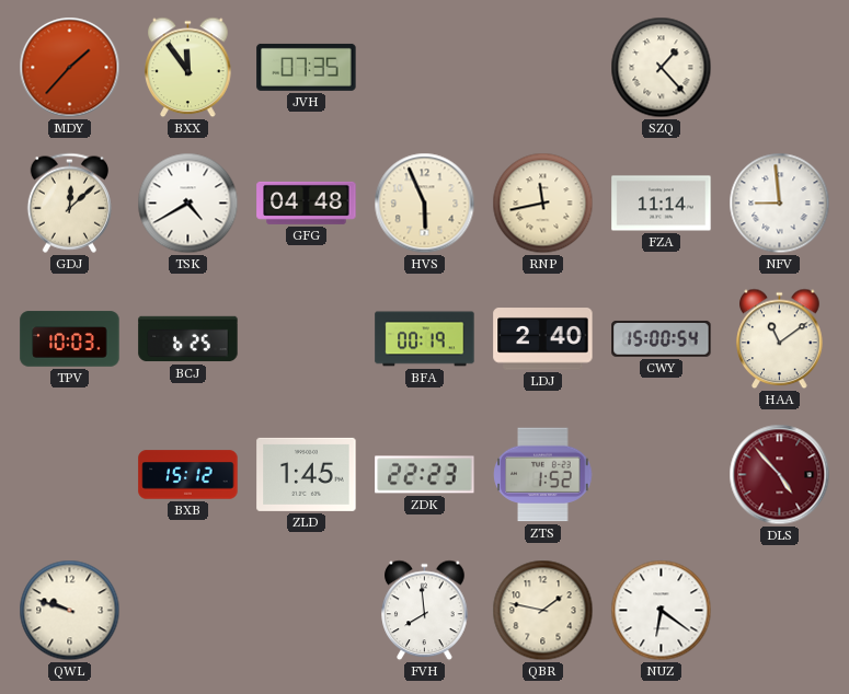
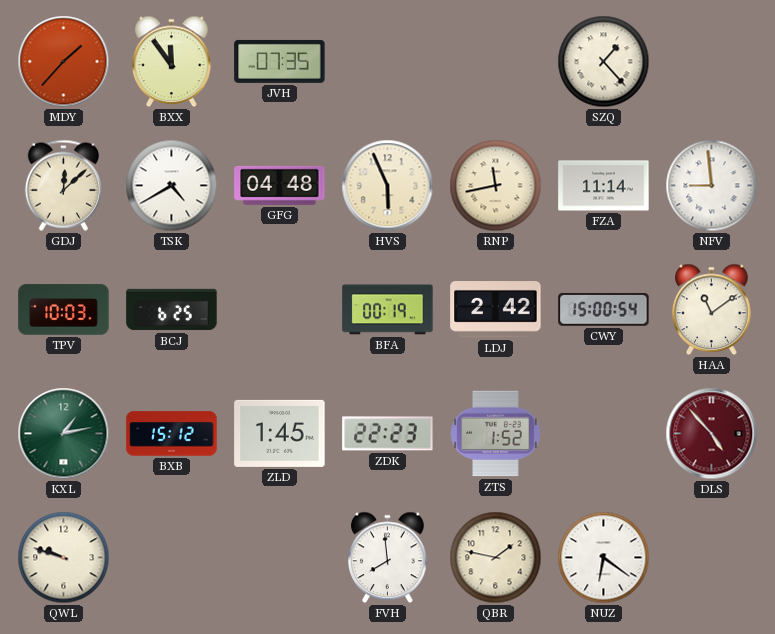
LDJ: 2:40 -> 2:42 (496, 310)
KXL: none -> 1:13 (64, 434)
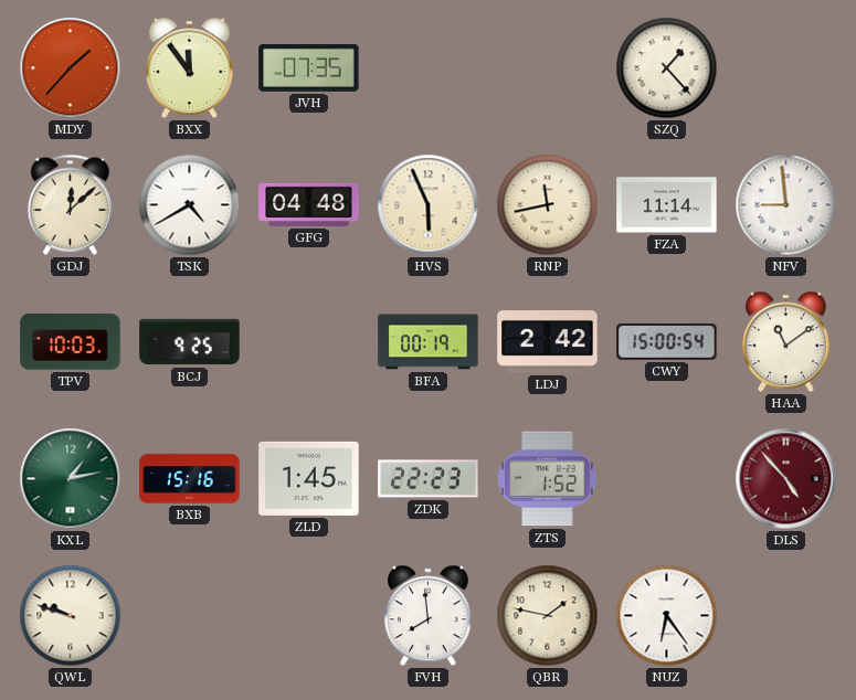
BCJ: 6:25 -> 9:25 (190, 342)
BXB: 15:12 -> 15:16 (190, 479)
NUZ: 6:21 -> 6:24 (667, 616)
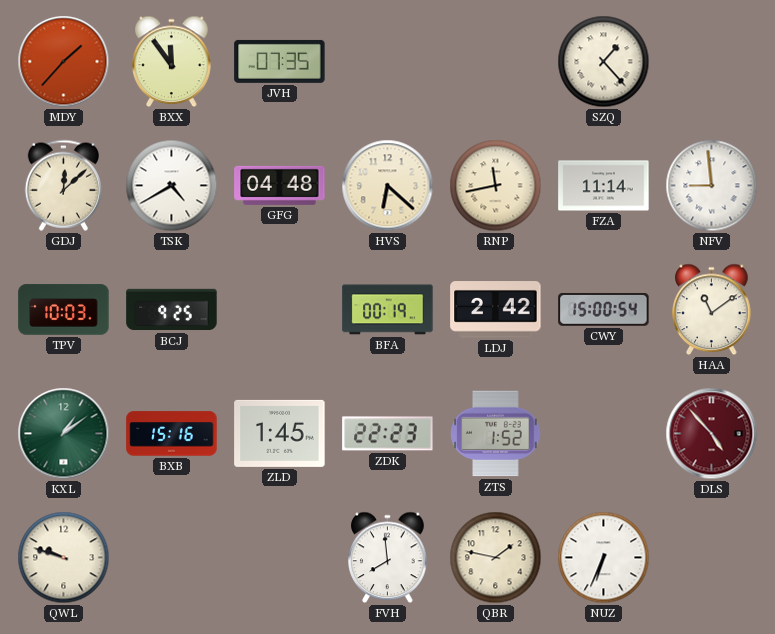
HVS: 5:56 -> 6:22 (388, 186)
KXL: 1:13 -> 1:09 (64, 434)
NUZ: 6:24 -> 6:34 (604, 558)
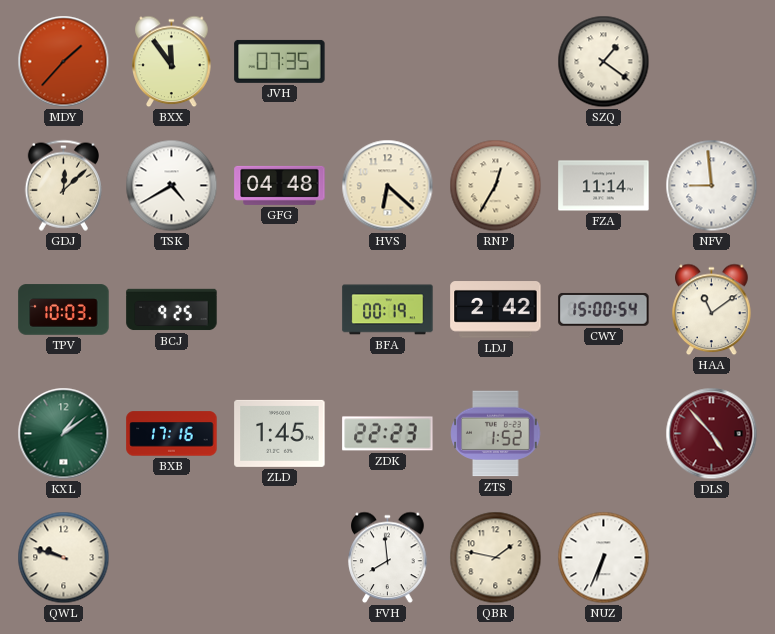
SZQ: 1:23 -> 1:21 (604, 62)
RNP: 11:43 -> 12:35 (496, 186)
BXB: 15:16 -> 17:16 (172, 434)
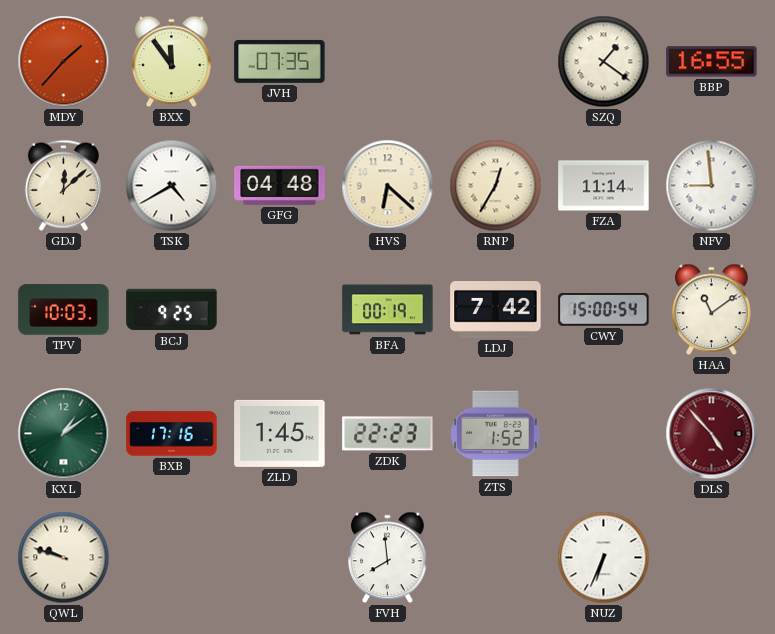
BBP: none -> 16:55 (712, 62)
LDJ: 2:42 -> 7:42 (496, 310)
QBR: 1:47 -> none (496, 558)
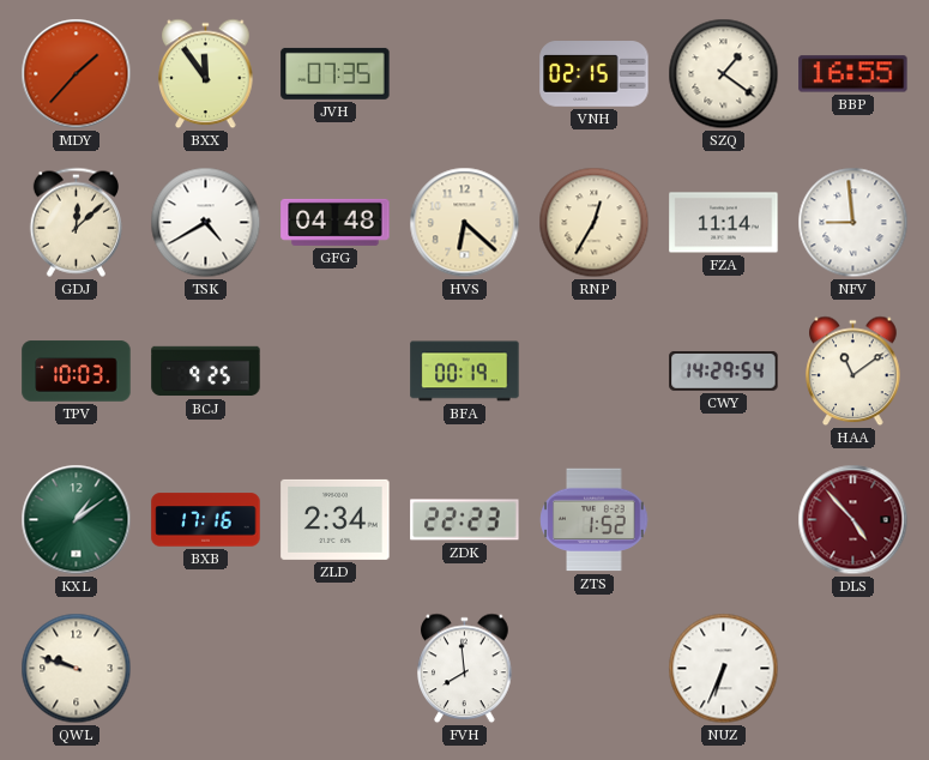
VNH: none -> 02:15 (595, 74)
LDJ: 7:42 -> none (496, 310)
CWY: 15:00 -> 14:29 (724, 370)
ZLD: 1:45 -> 2:34 (336, 519)
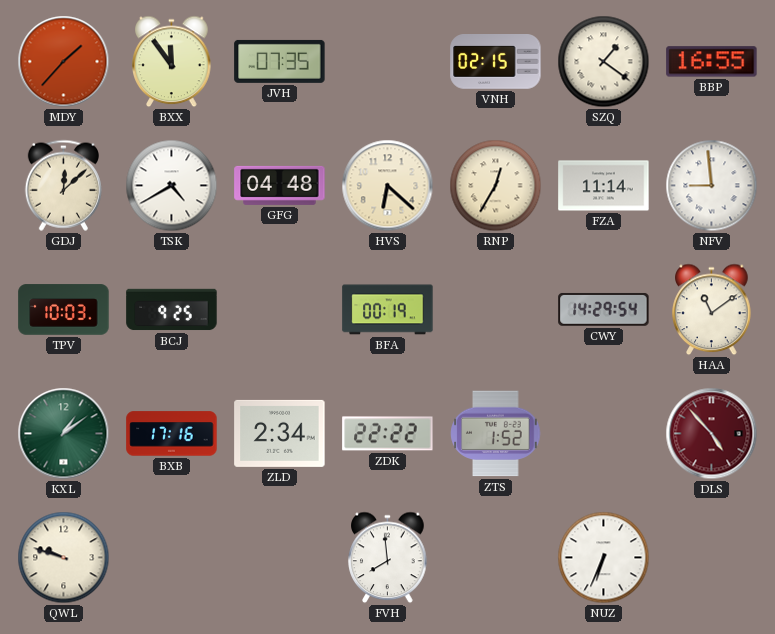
ZDK: 22:23 -> 22:22 (388, 434)
